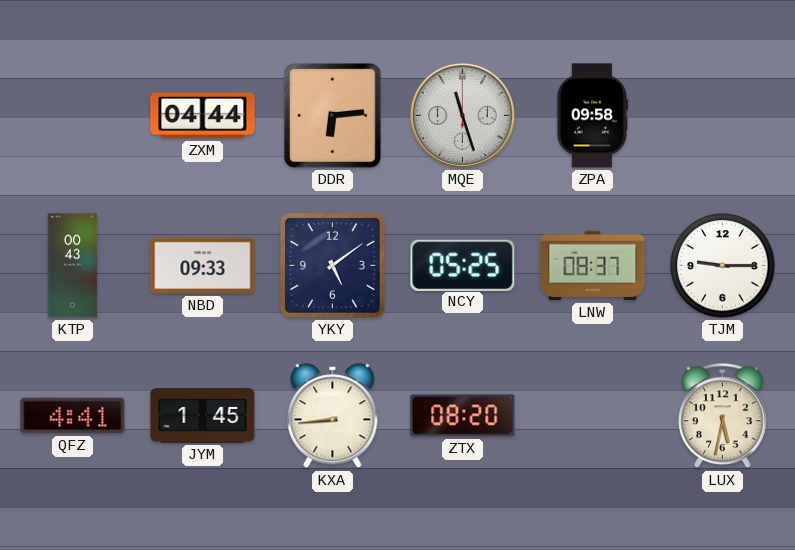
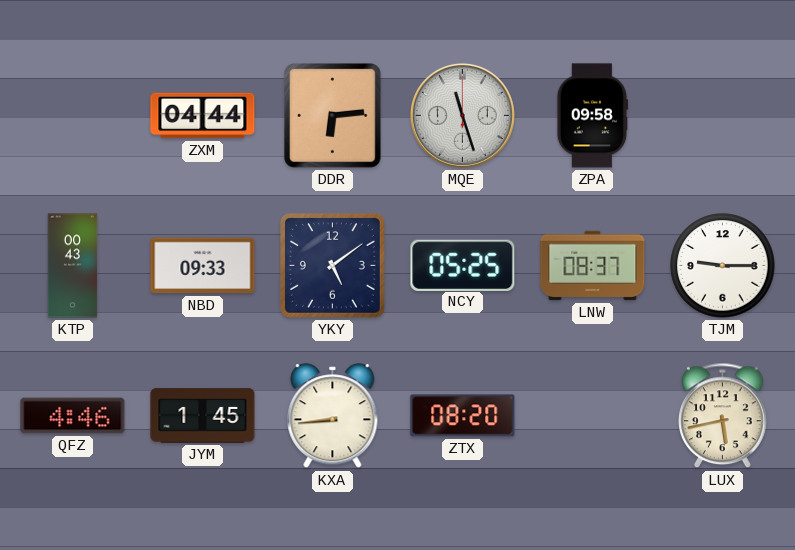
QFZ: 4:41 -> 4:46 (73, 416)
LUX: 5:32 -> 5:43 (723, 416)
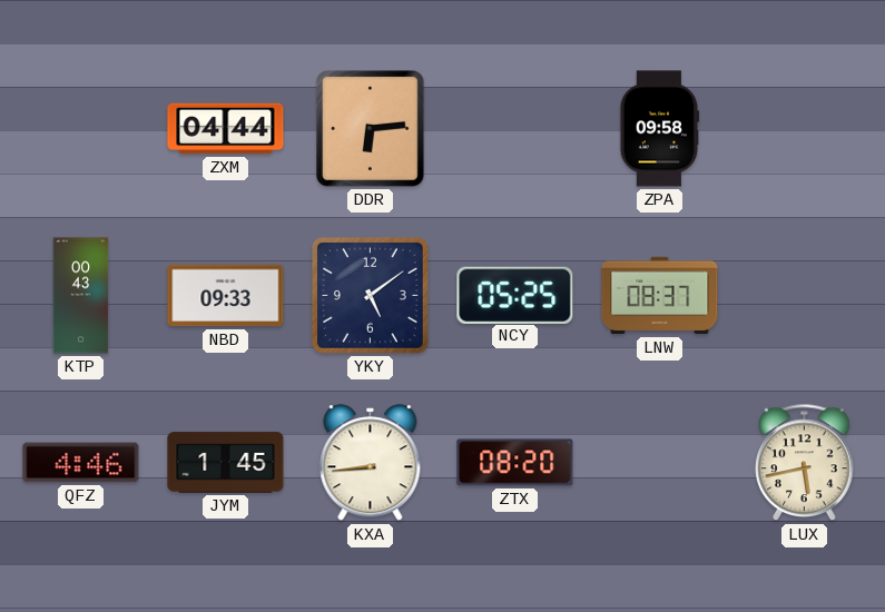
MQE: 11:27 -> none (462, 115)
TJM: 9:15 -> none (723, 266)
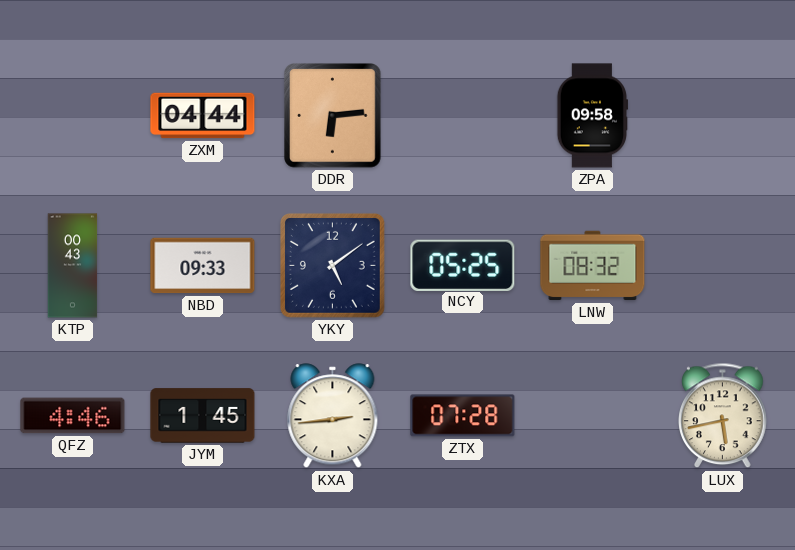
LNW: 08:37 -> 08:32 (593, 266)
KXA: 8:44 -> 2:44 (333, 416)
ZTX: 08:20 -> 07:28 (463, 416)
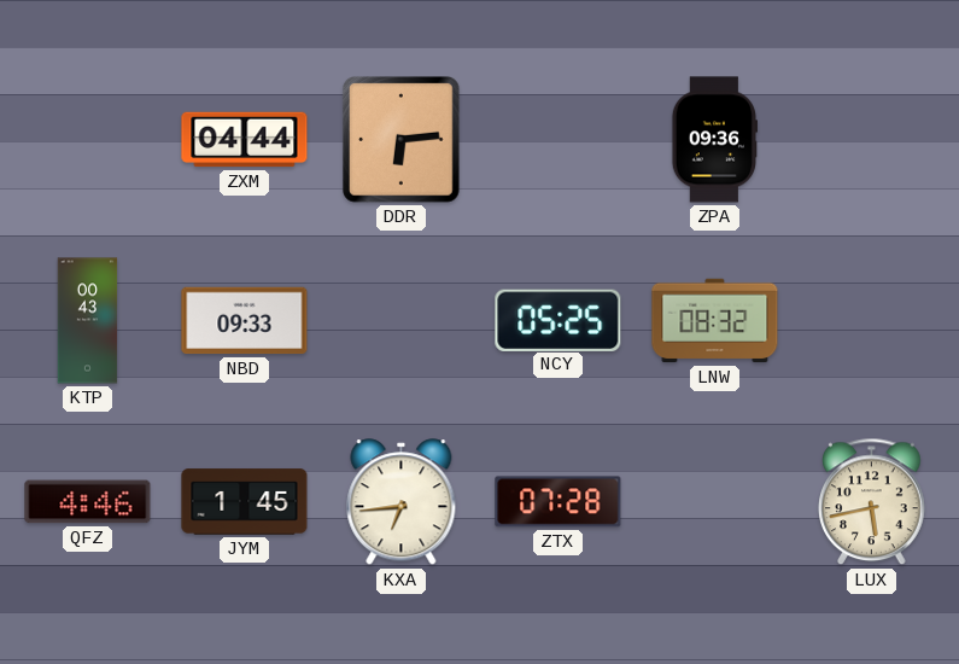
ZPA: 09:58 -> 09:36 (714, 140)
YKY: 5:09 -> none (332, 265)
KXA: 2:44 -> 6:44 (402, 502)
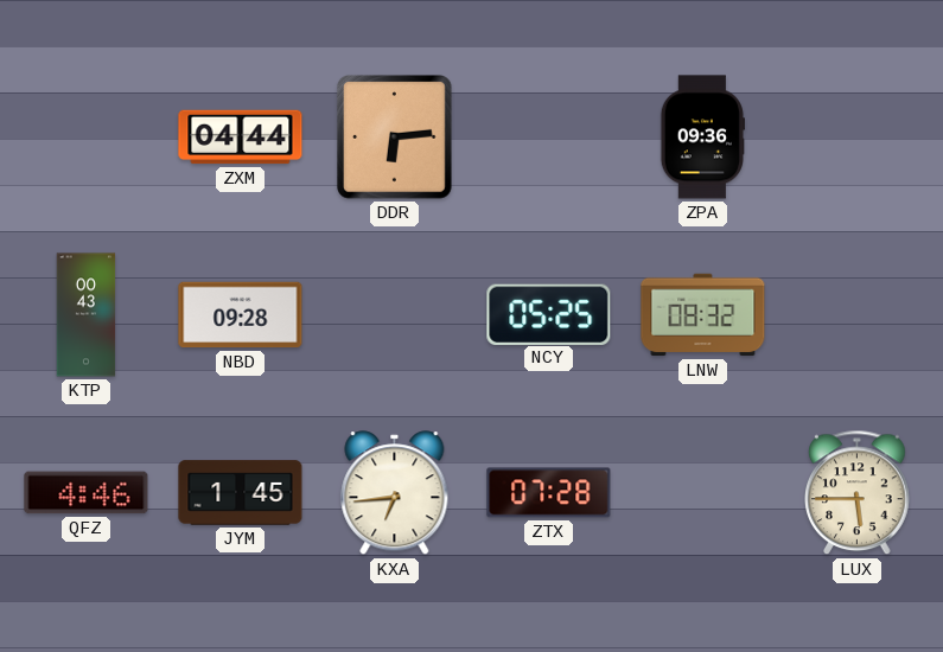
NBD: 09:33 -> 09:28 (241, 315)
LUX: 5:43 -> 5:45 (858, 493)
